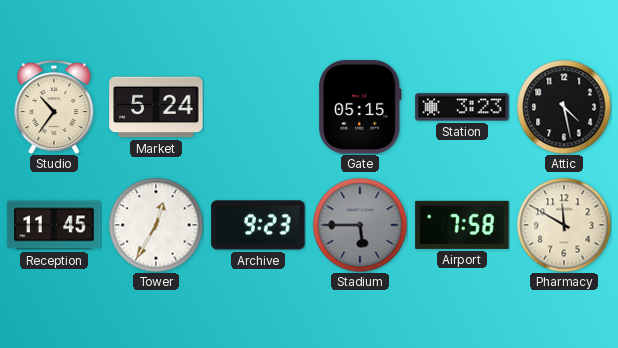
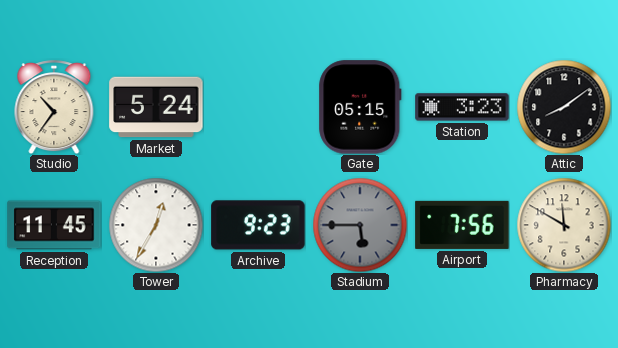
Attic: 4:28 -> 8:09 (564, 107)
Airport: 7:58 -> 7:56 (462, 225)
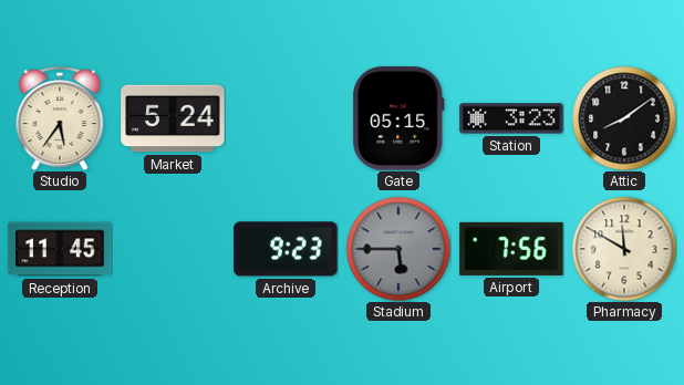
Studio: 10:36 -> 5:36 (60, 118)
Tower: 12:35 -> none (156, 225)
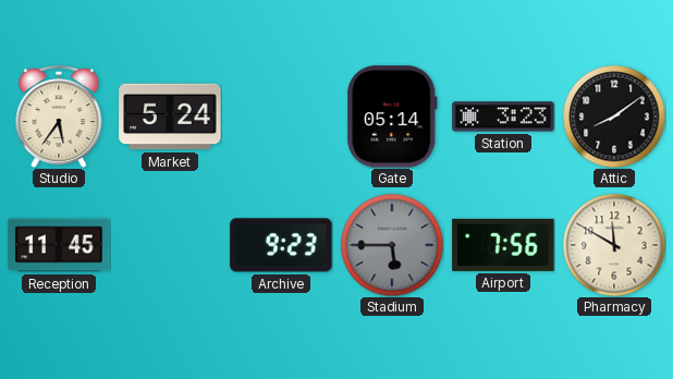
Gate: 05:15 -> 05:14 (392, 117)
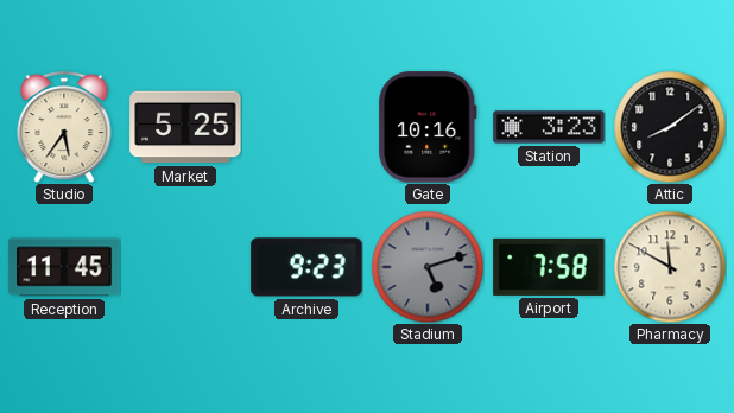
Market: 5:24 -> 5:25 (185, 127)
Gate: 05:14 -> 10:16 (428, 127)
Stadium: 5:45 -> 5:12 (428, 267)
Airport: 7:56 -> 7:58 (549, 267)
